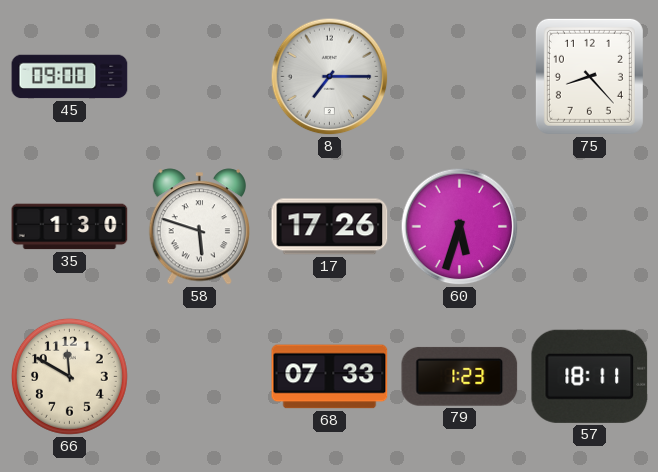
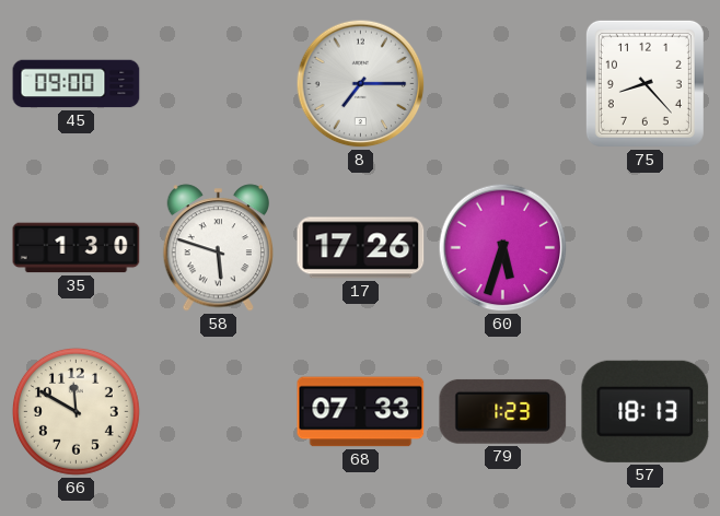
57: 18:11 -> 18:13 (646, 411)
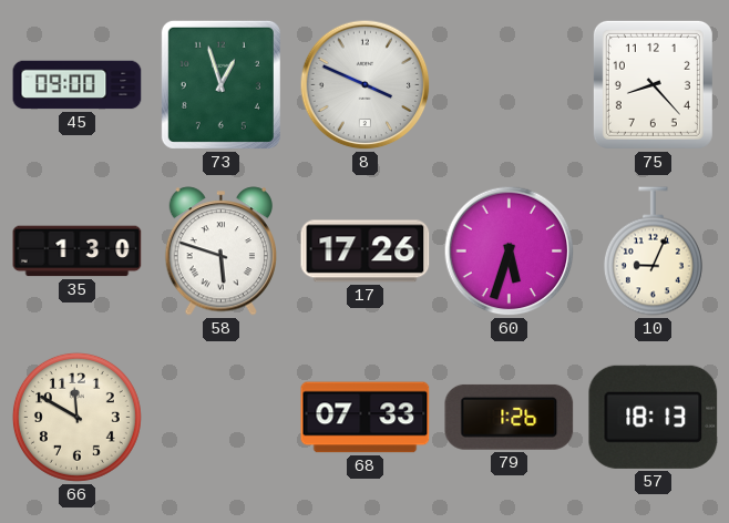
73: none -> 12:57 (220, 84)
8: 7:15 -> 3:49 (366, 85)
10: none -> 9:04 (653, 252)
79: 1:23 -> 1:26 (510, 417)
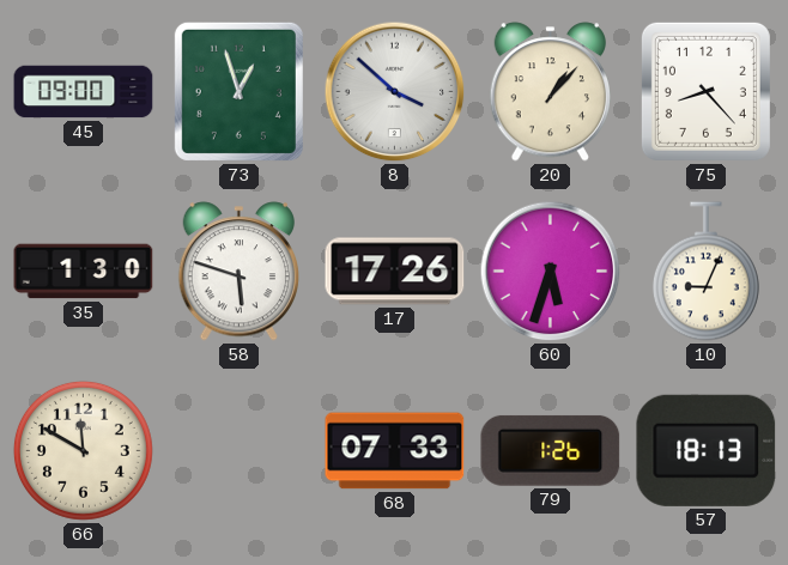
8: 3:49 -> 3:52 (395, 92)
20: none -> 1:07 (550, 92)
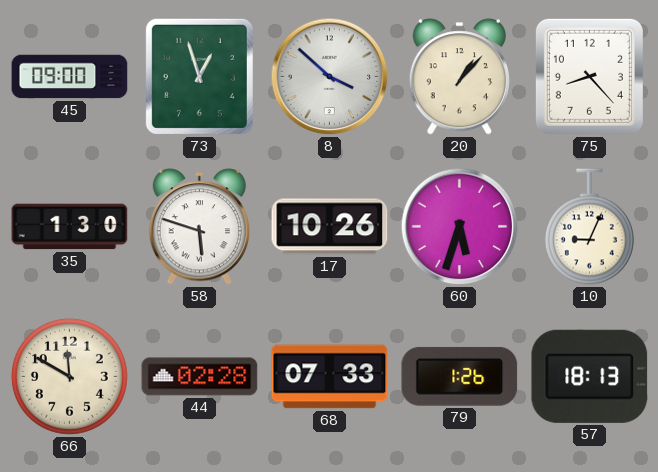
17: 17:26 -> 10:26 (330, 227)
44: none -> 02:28 (200, 377)
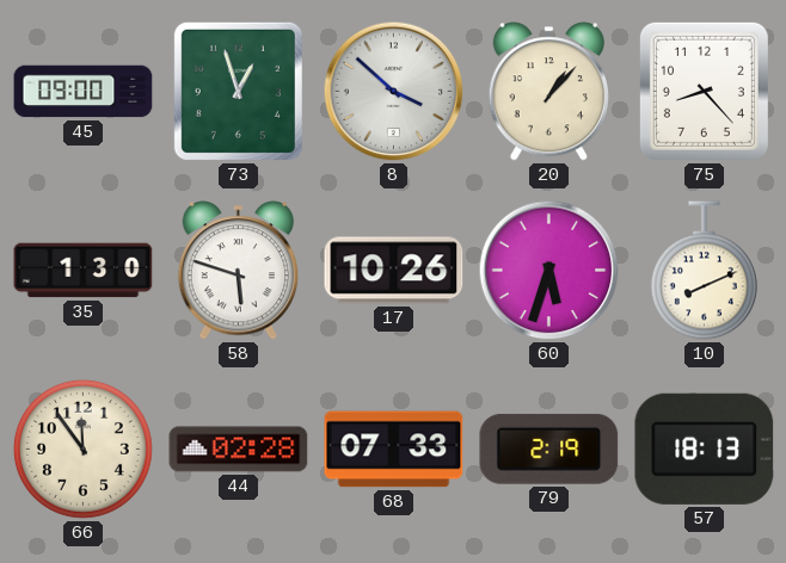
10: 9:04 -> 8:11 (704, 271)
66: 11:50 -> 11:54 (82, 448)
79: 1:26 -> 2:19 (549, 448)
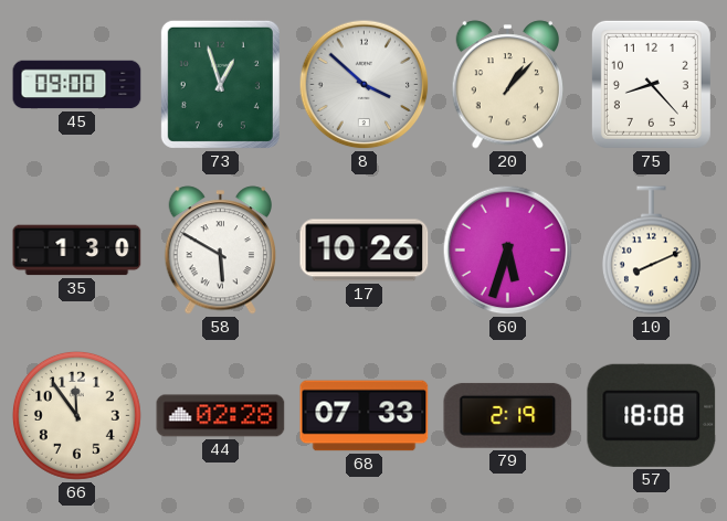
58: 5:48 -> 5:50 (220, 251)
57: 18:13 -> 18:08 (652, 415)
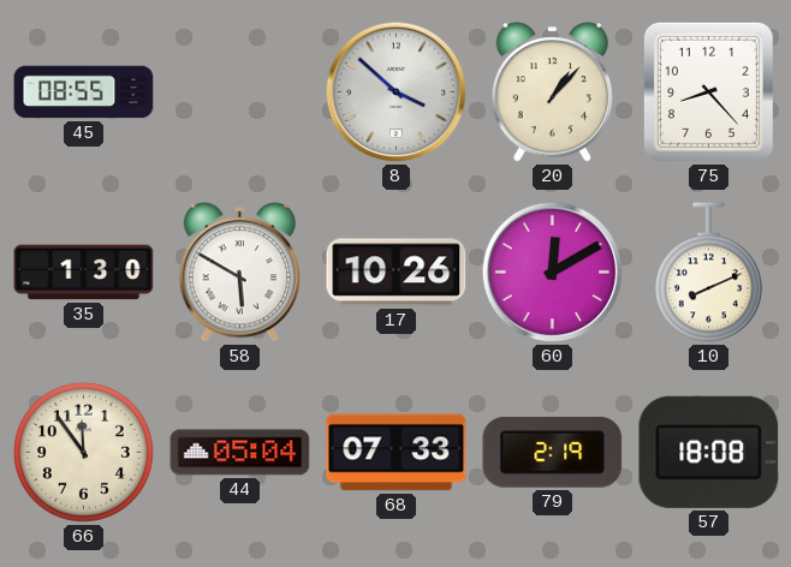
45: 09:00 -> 08:55 (84, 92)
73: 12:57 -> none (220, 84)
60: 5:33 -> 12:10 (553, 273)
44: 02:28 -> 05:04 (240, 453)
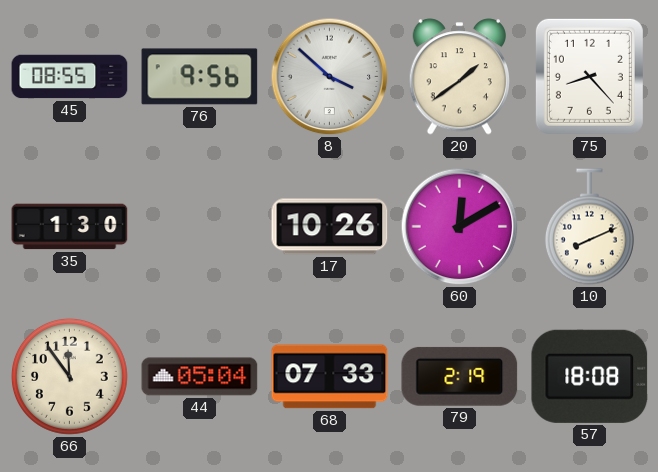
76: none -> 9:56 (200, 77)
20: 1:07 -> 1:39 (459, 77)
58: 5:50 -> none (239, 273)
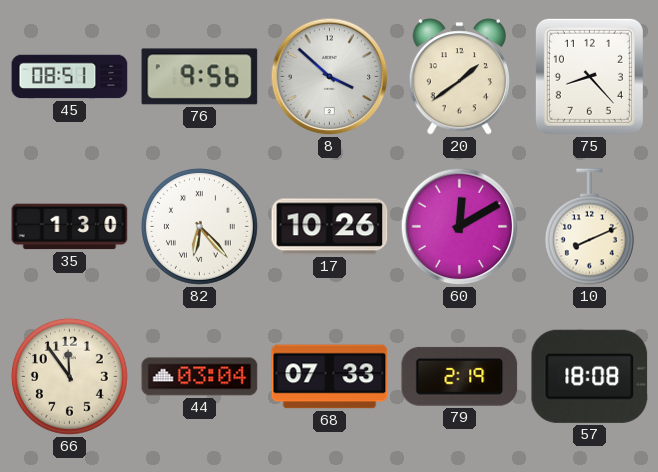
45: 08:55 -> 08:51 (70, 77)
82: none -> 6:23 (199, 226)
44: 05:04 -> 03:04 (200, 377)
